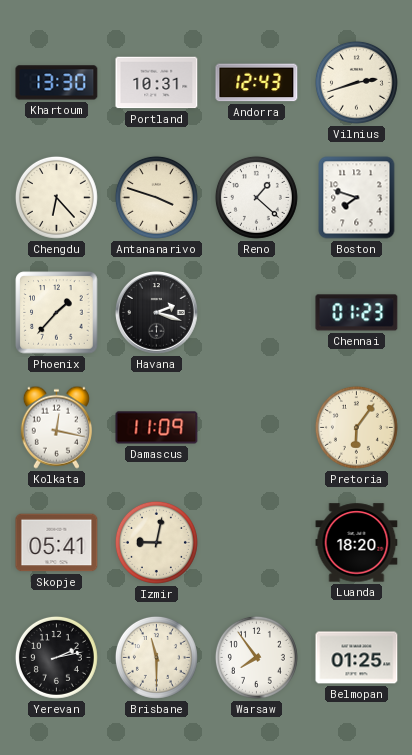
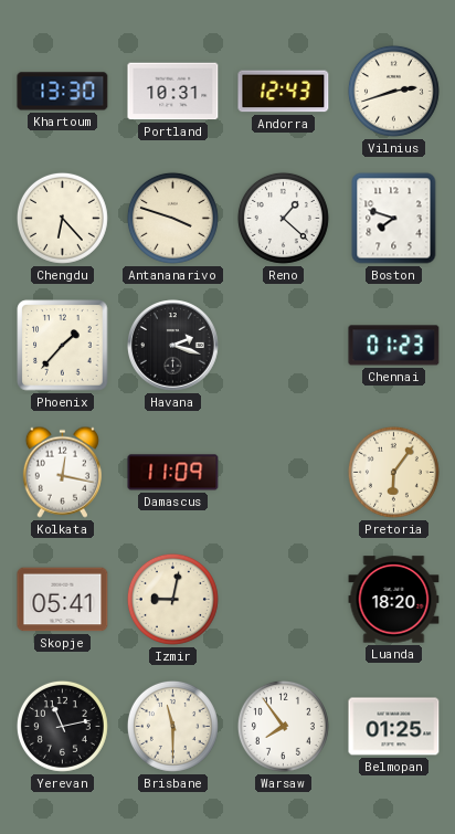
Yerevan: 2:13 -> 11:13 (62, 726)
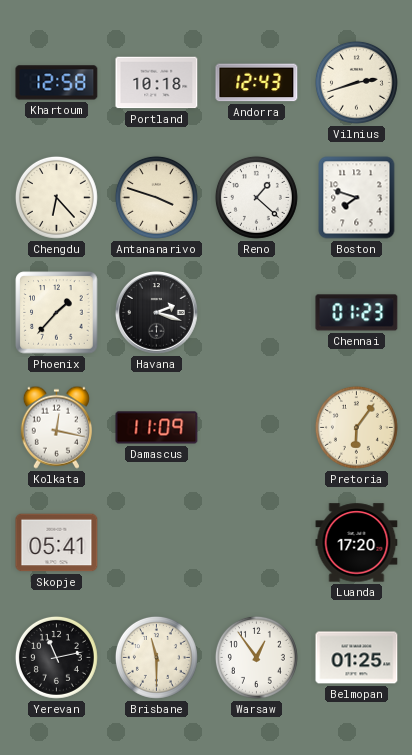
Khartoum: 13:30 -> 12:58 (57, 83)
Portland: 10:31 -> 10:18 (157, 83)
Izmir: 9:02 -> none (172, 599)
Luanda: 18:20 -> 17:20 (357, 543)
Warsaw: 7:54 -> 12:54 (256, 657)
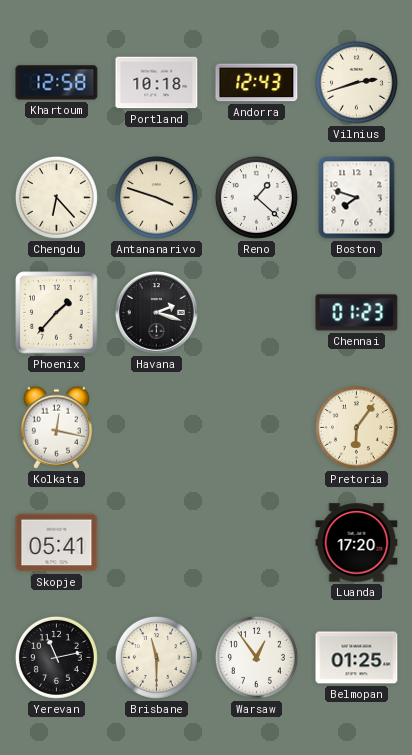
Damascus: 11:09 -> none (157, 428)
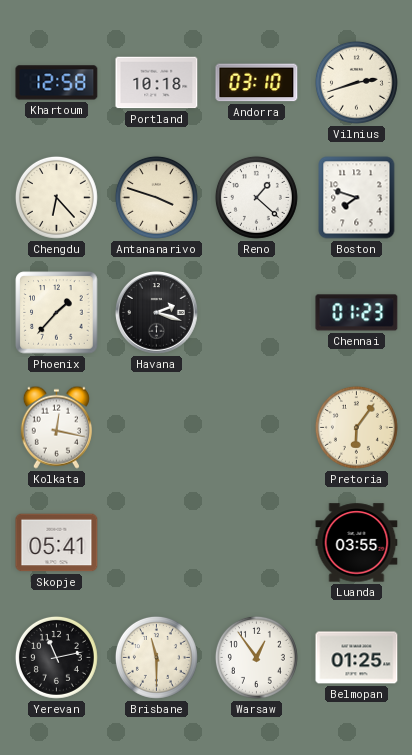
Andorra: 12:43 -> 03:10 (257, 83)
Luanda: 17:20 -> 03:55 (357, 543)
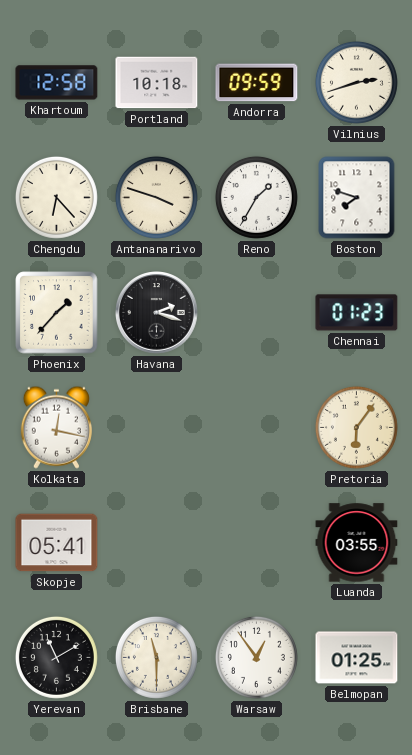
Andorra: 03:10 -> 09:59 (257, 83)
Reno: 1:22 -> 1:35 (256, 197)
Yerevan: 11:13 -> 11:10 (56, 657)
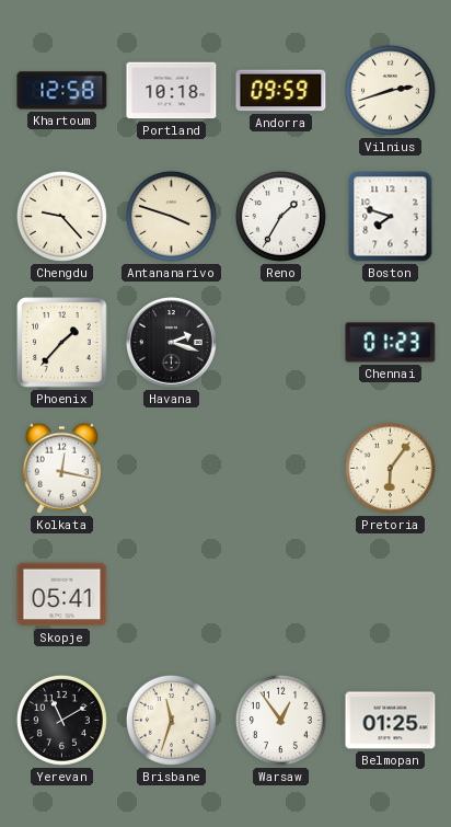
Chengdu: 6:23 -> 9:23 (61, 216)
Luanda: 03:55 -> none (357, 543)
Brisbane: 11:30 -> 11:33 (171, 720)
